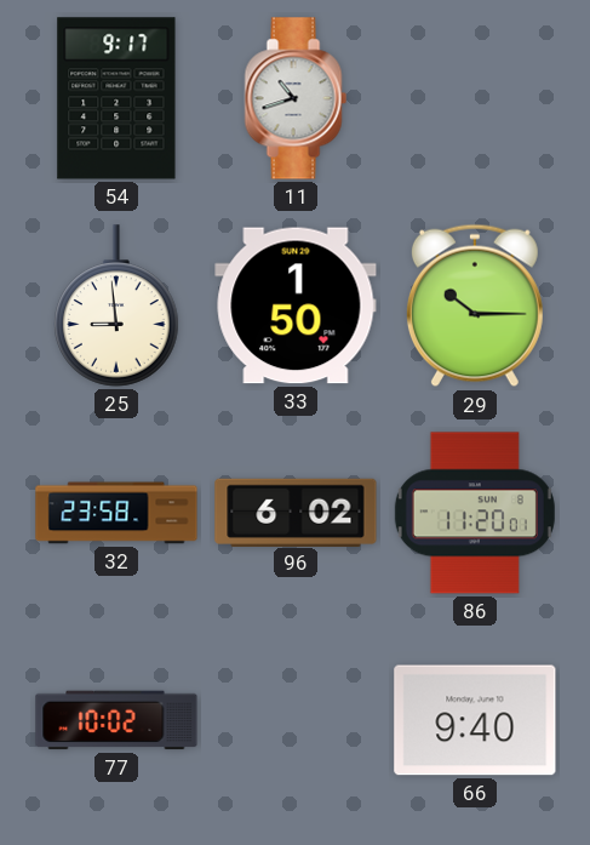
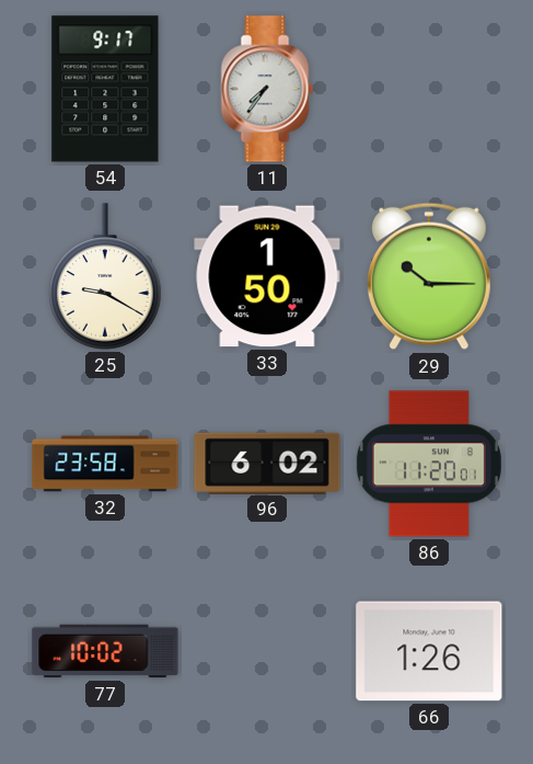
11: 10:42 -> 7:36 (267, 89)
25: 8:59 -> 9:20 (105, 276)
66: 9:40 -> 1:26 (429, 651)
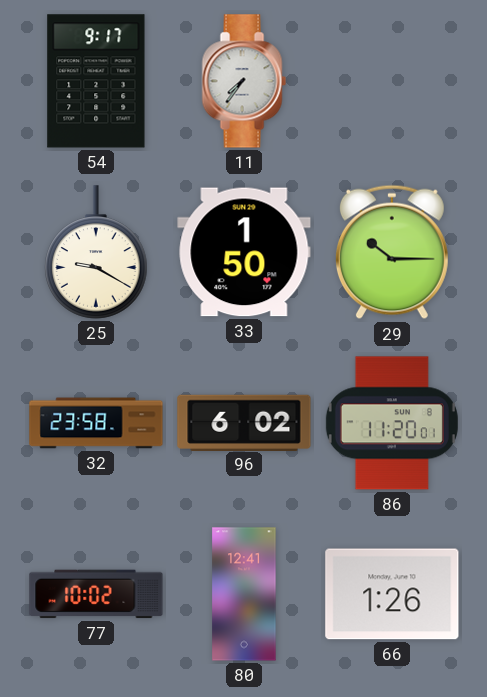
80: none -> 12:41 (244, 594)
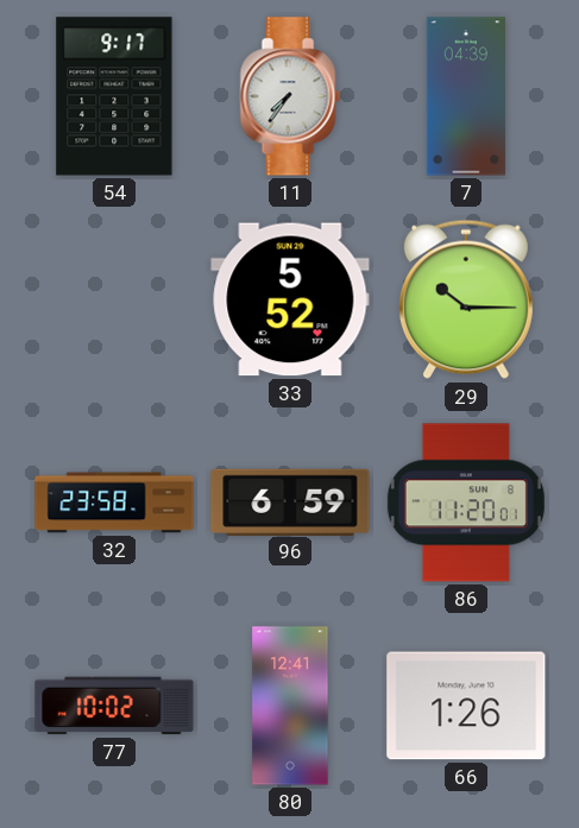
7: none -> 04:39 (466, 96)
25: 9:20 -> none (96, 252)
33: 1:50 -> 5:52 (290, 299)
96: 6:02 -> 6:59 (290, 501)
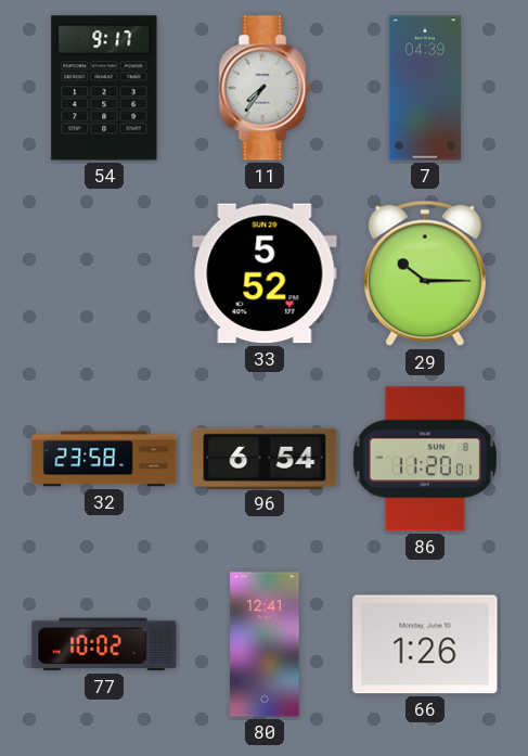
96: 6:59 -> 6:54 (265, 458)
